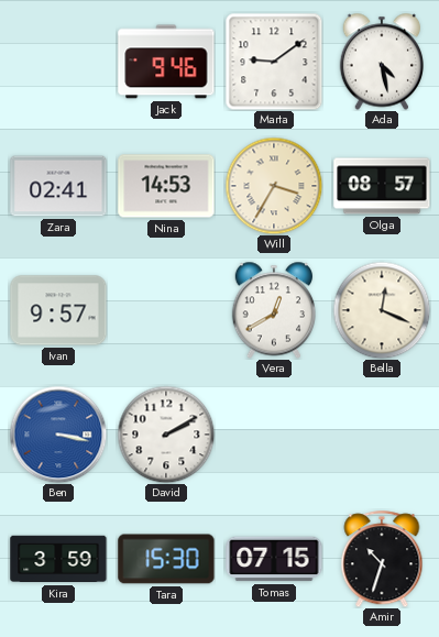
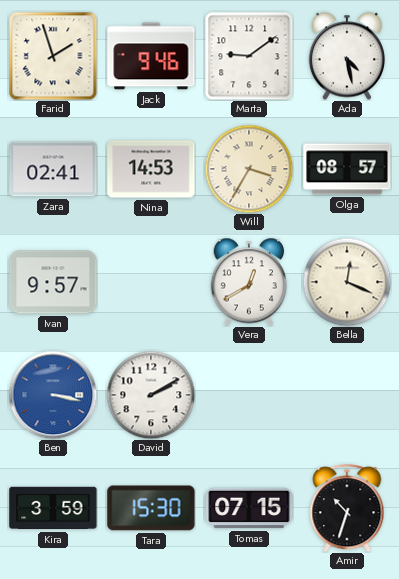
Farid: none -> 1:57 (53, 56)
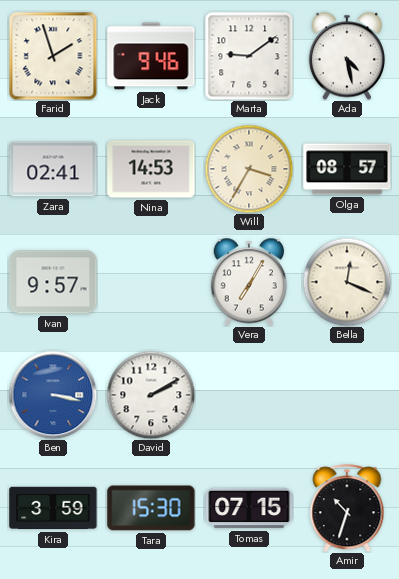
Vera: 12:40 -> 7:05 (248, 282)
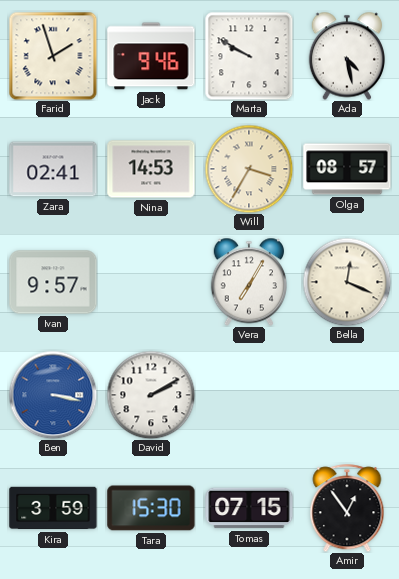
Marta: 9:09 -> 9:50 (249, 56)
Amir: 10:33 -> 12:54 (347, 508)
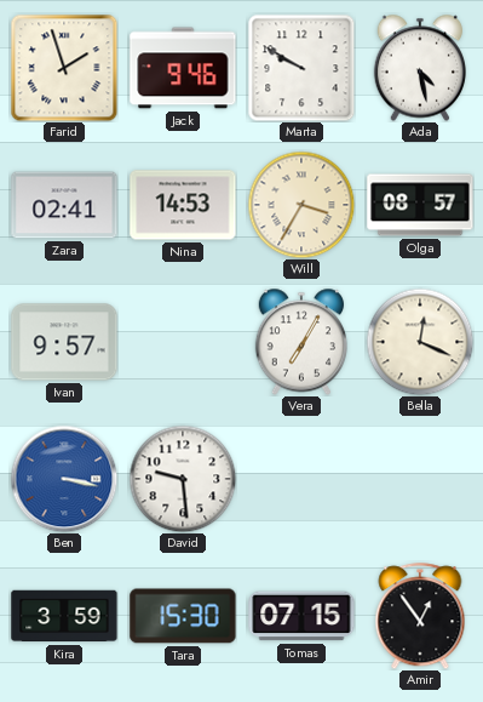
David: 2:10 -> 9:29 (183, 479)
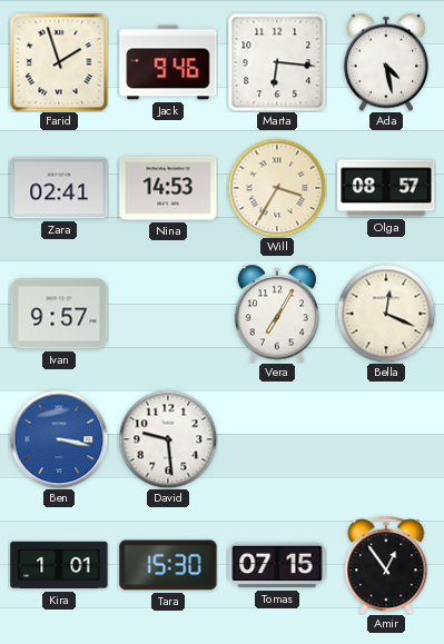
Marta: 9:50 -> 6:16 (277, 62)
Kira: 3:59 -> 1:01 (59, 565)
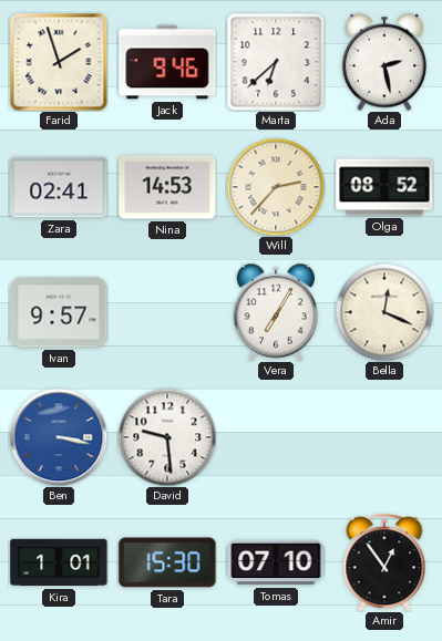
Marta: 6:16 -> 6:38 (276, 62)
Ada: 4:28 -> 2:28 (383, 62)
Will: 3:35 -> 2:37 (276, 187)
Olga: 08:57 -> 08:52 (384, 187)
Tomas: 07:15 -> 07:10 (276, 562)
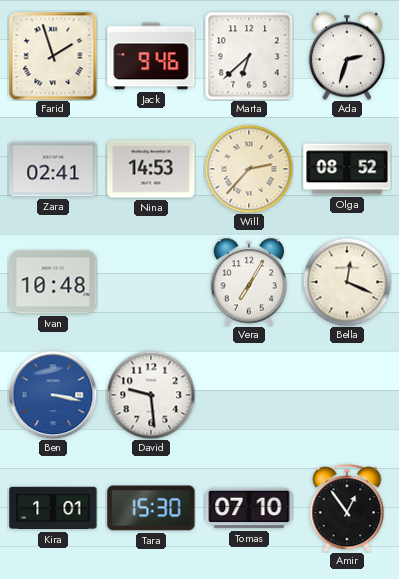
Ada: 2:28 -> 2:33 (346, 56)
Ivan: 9:57 -> 10:48 (53, 282)
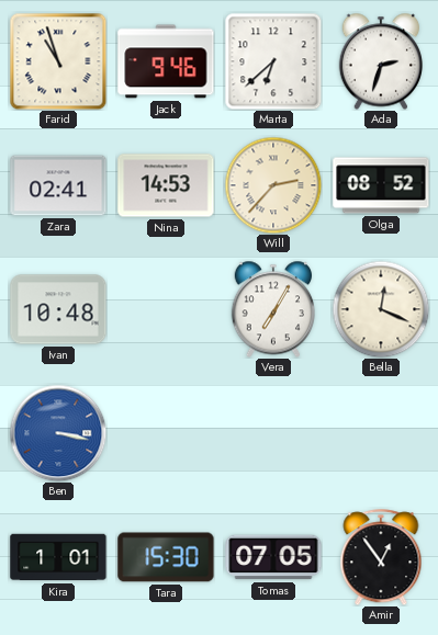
Farid: 1:57 -> 10:57 (58, 61)
David: 9:29 -> none (151, 395)
Tomas: 07:10 -> 07:05 (273, 557)
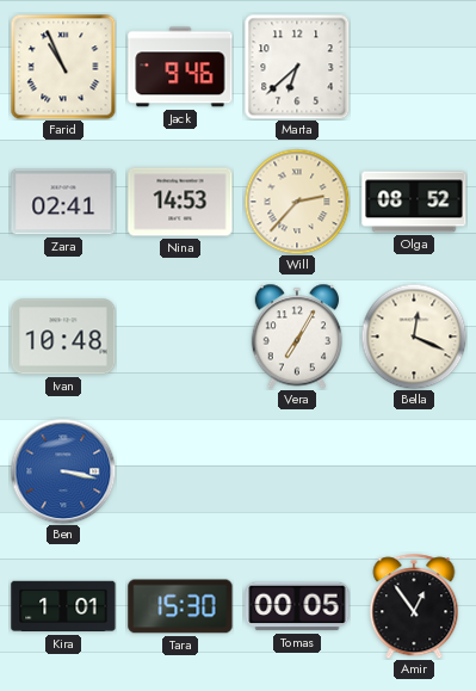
Farid: 10:57 -> 10:56 (63, 67)
Ada: 2:33 -> none (380, 61)
Tomas: 07:05 -> 00:05 (297, 606)
